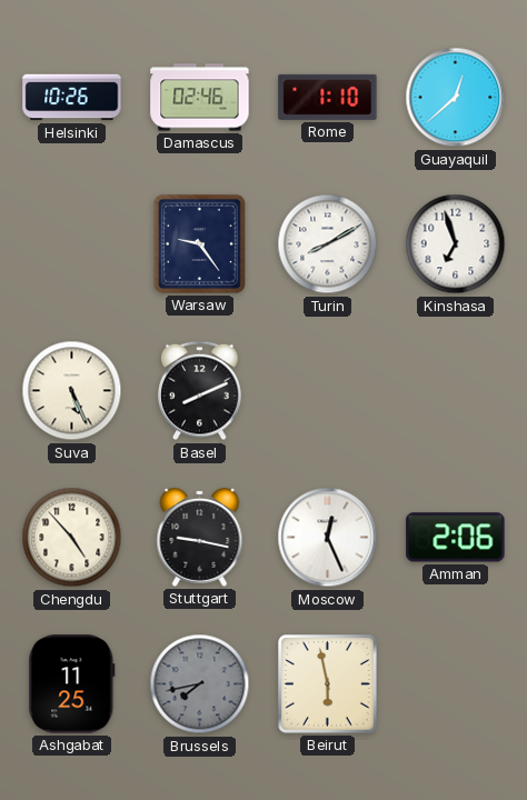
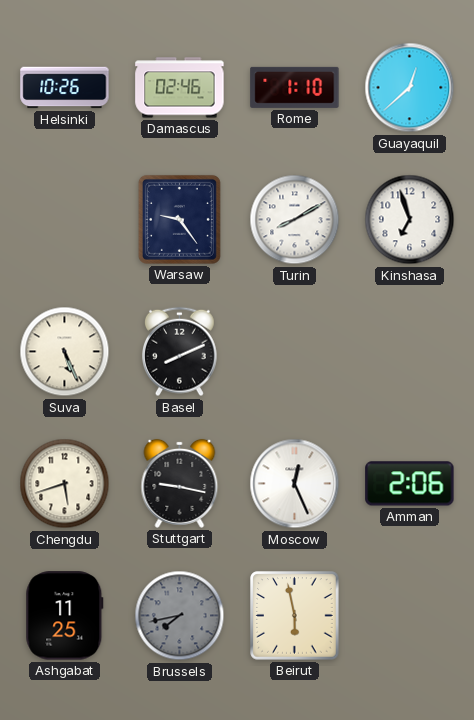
Chengdu: 4:53 -> 5:42 (65, 484)
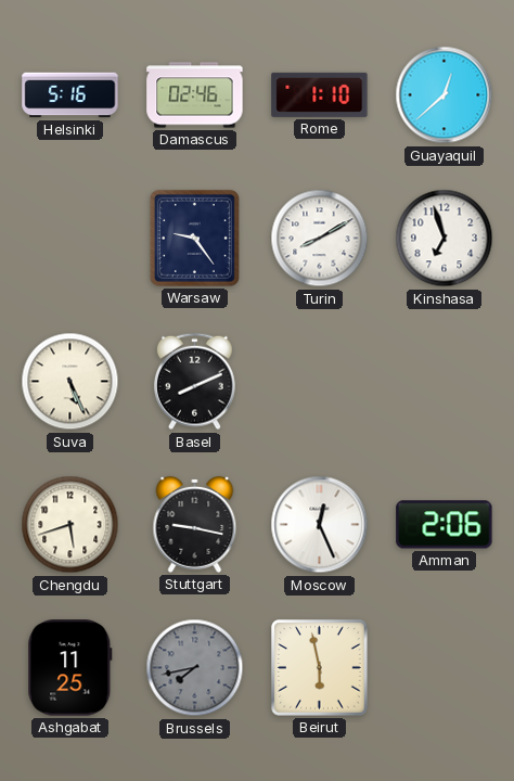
Helsinki: 10:26 -> 5:16 (70, 95)
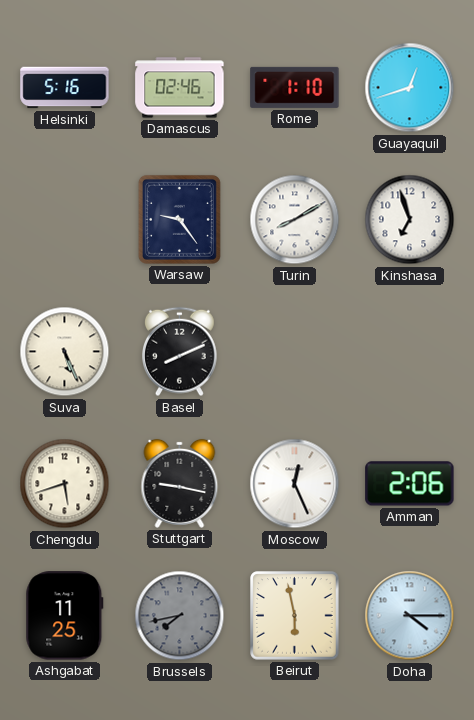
Guayaquil: 12:38 -> 12:42 (410, 88)
Doha: none -> 4:15 (410, 616)
